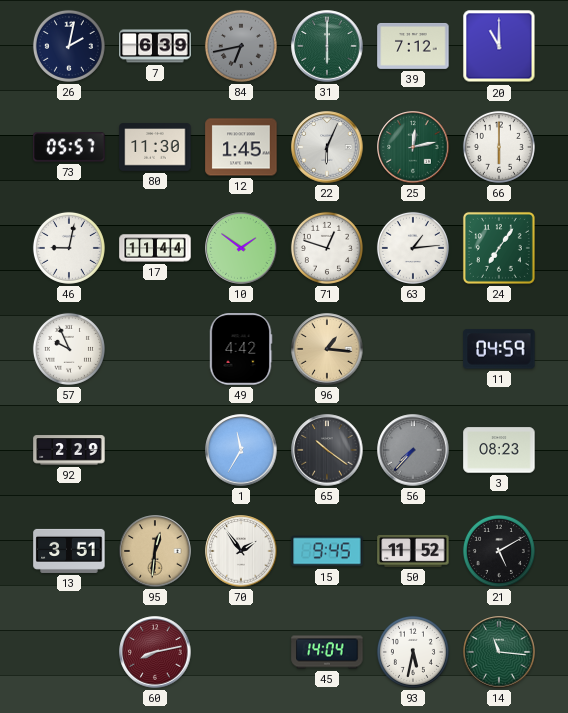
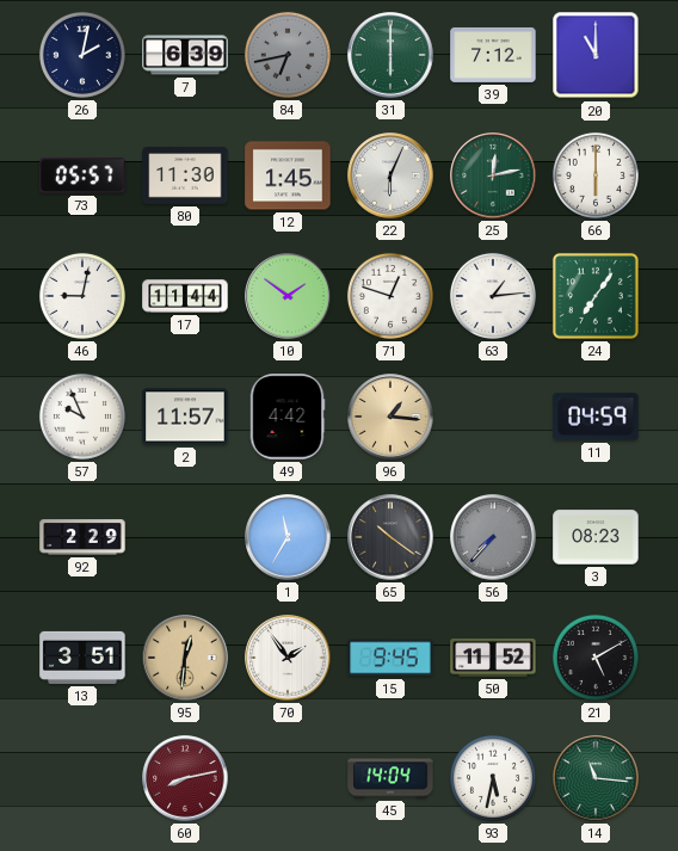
2: none -> 11:57 (185, 417)
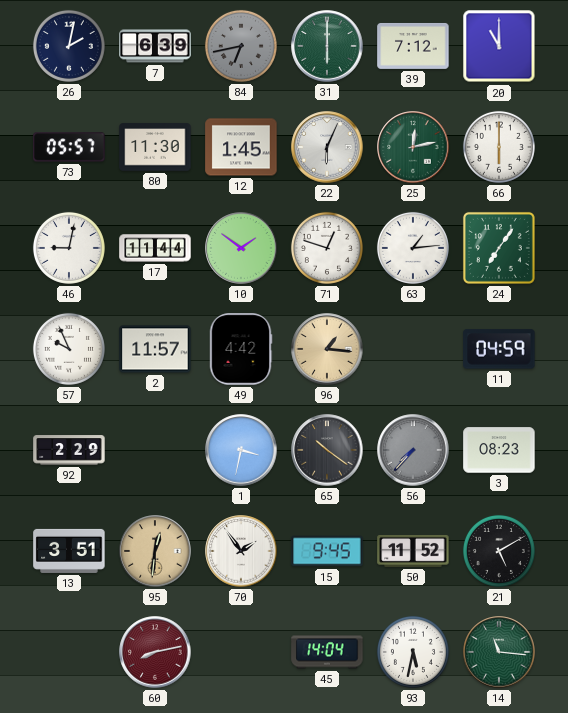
1: 11:35 -> 3:32 (241, 450)
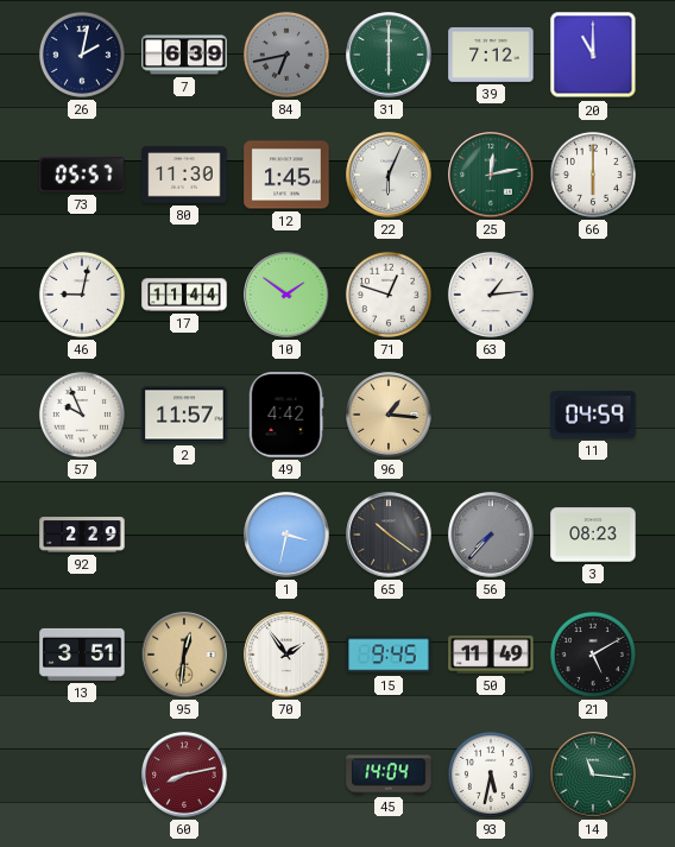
24: 7:06 -> none (499, 248)
50: 11:52 -> 11:49 (491, 655)
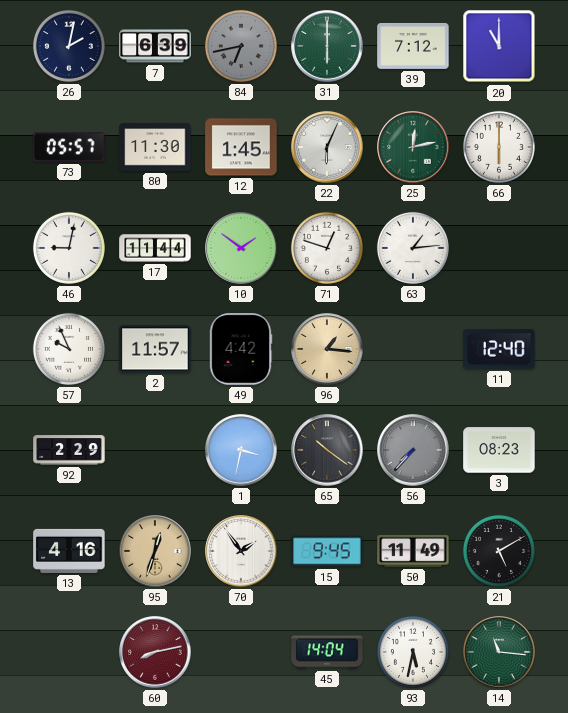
11: 04:59 -> 12:40 (499, 349)
13: 3:51 -> 4:16 (69, 551)
95: 12:31 -> 12:33 (155, 551)
